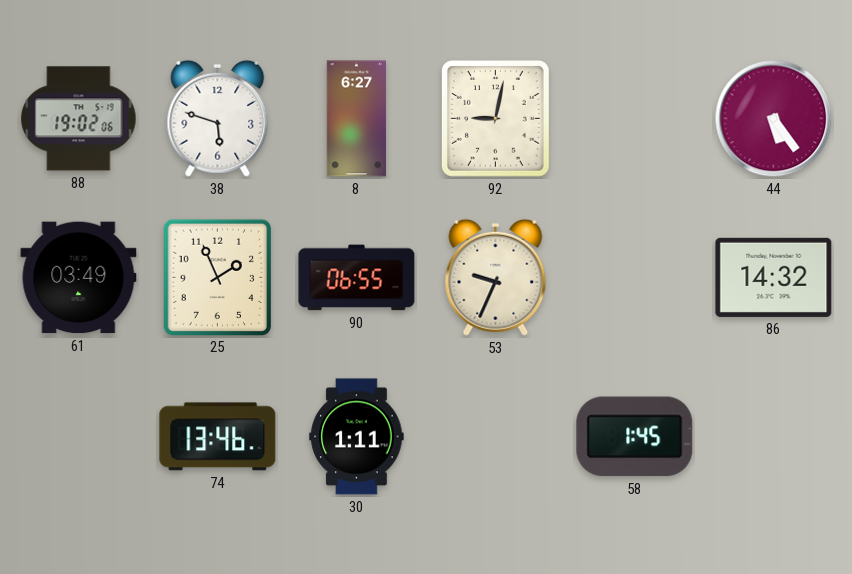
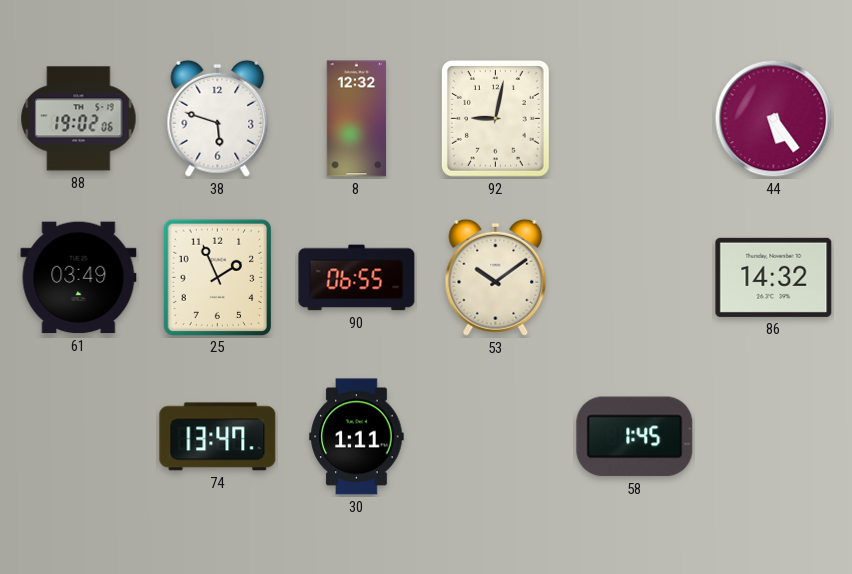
8: 6:27 -> 12:32 (357, 119)
53: 9:34 -> 10:09 (496, 277)
74: 13:46 -> 13:47 (218, 437)
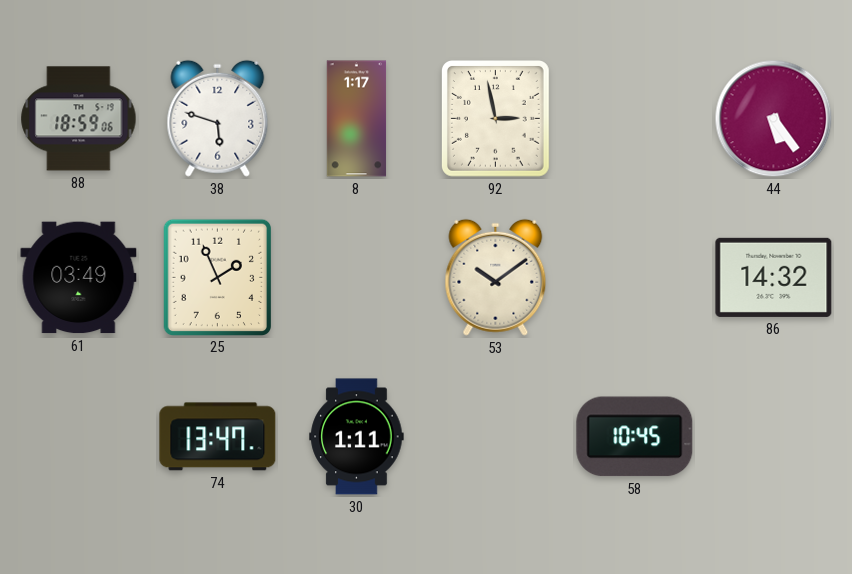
88: 19:02 -> 18:59 (79, 119)
8: 12:32 -> 1:17 (357, 119)
92: 9:02 -> 2:58 (496, 119)
90: 06:55 -> none (357, 278)
58: 1:45 -> 10:45 (635, 437)
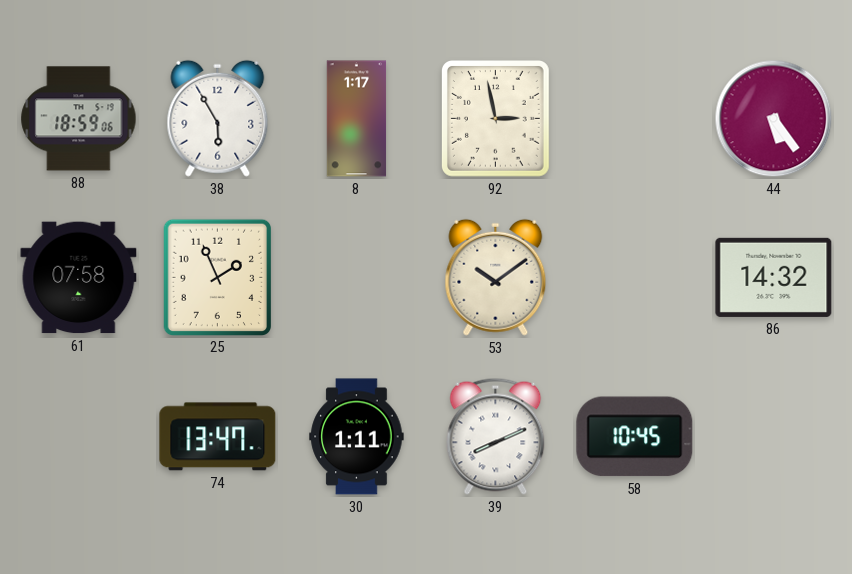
38: 5:48 -> 5:55 (218, 118)
61: 03:49 -> 07:58 (79, 278)
39: none -> 8:11 (496, 436)
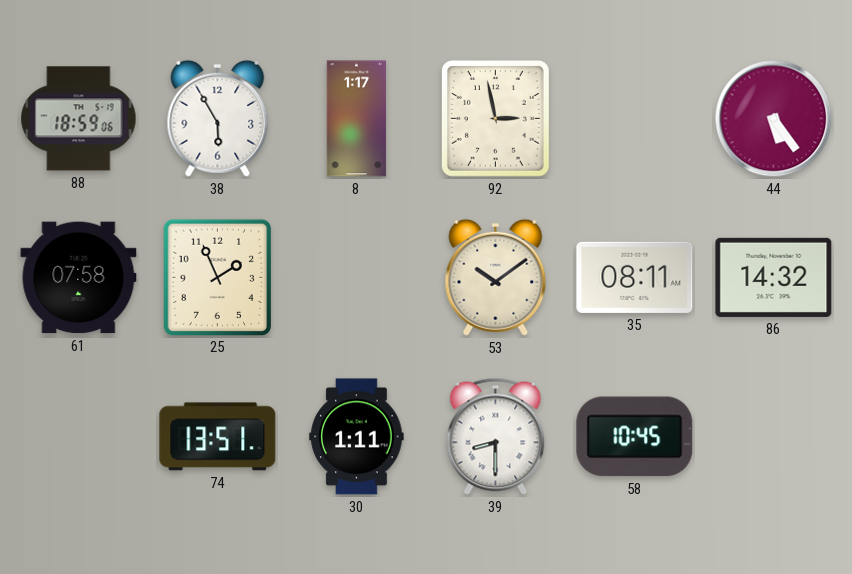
35: none -> 08:11 (635, 277)
74: 13:47 -> 13:51 (218, 437)
39: 8:11 -> 8:30 (496, 436)
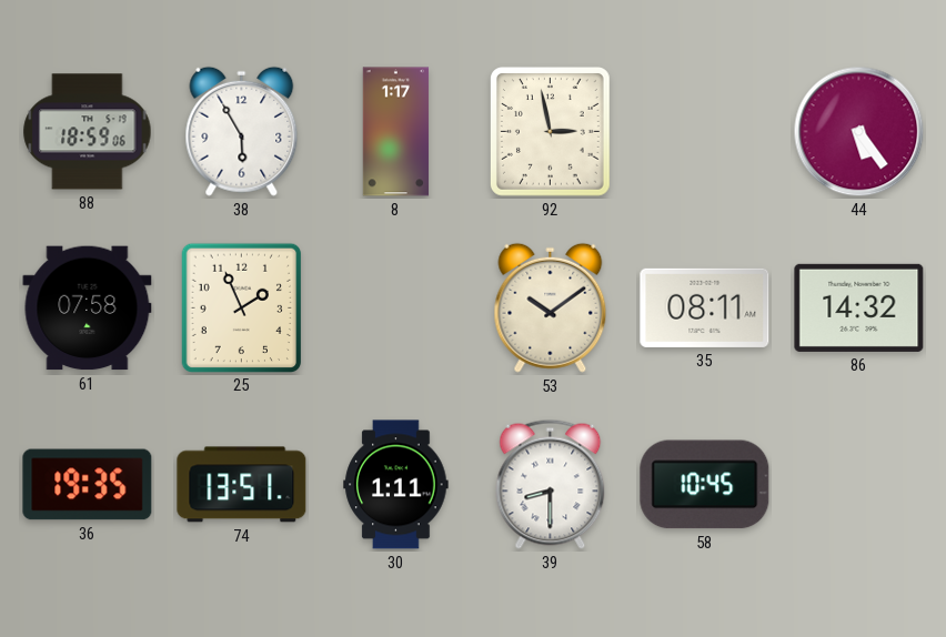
36: none -> 19:35 (88, 485)
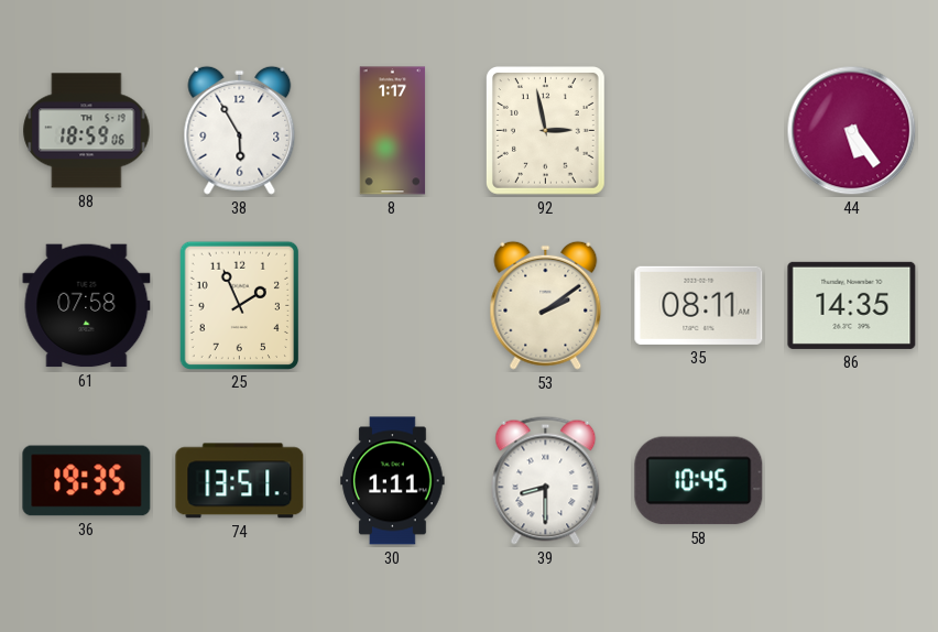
53: 10:09 -> 2:09 (546, 305)
86: 14:32 -> 14:35 (852, 305)
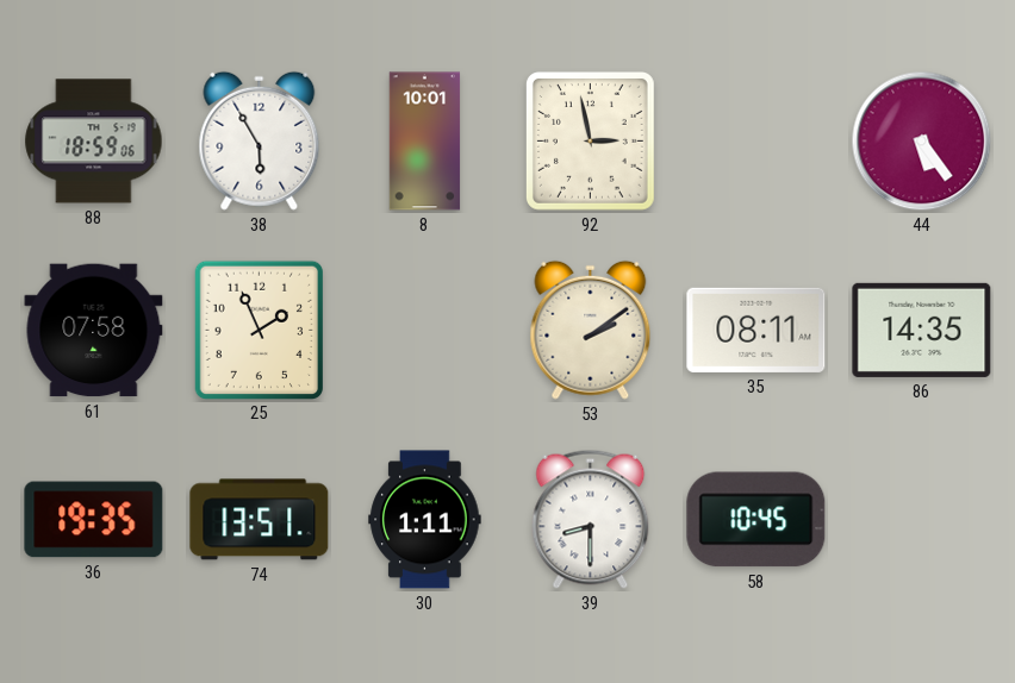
8: 1:17 -> 10:01 (425, 142)
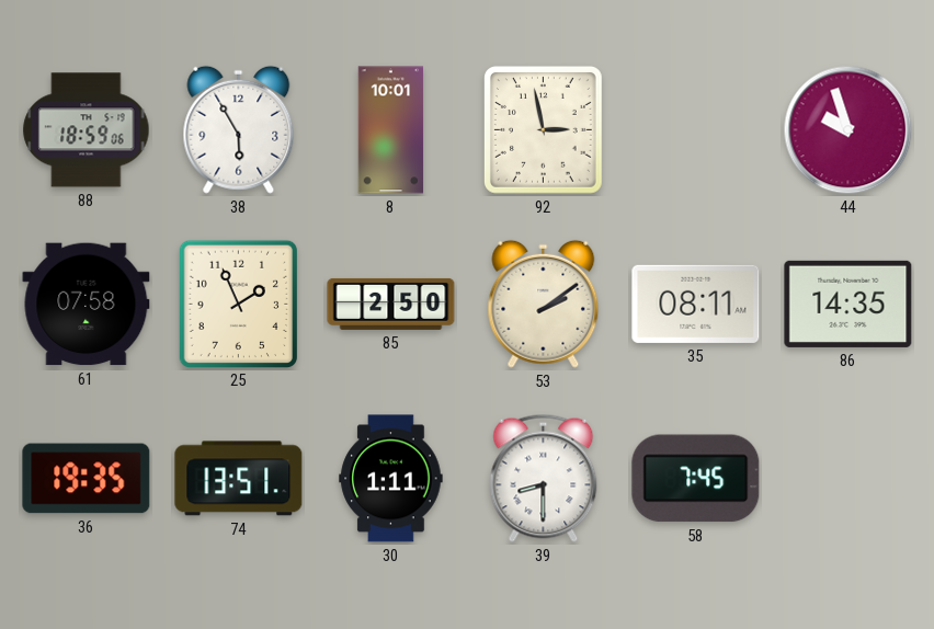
44: 5:24 -> 9:57 (848, 130)
85: none -> 2:50 (391, 304)
58: 10:45 -> 7:45 (696, 479)
